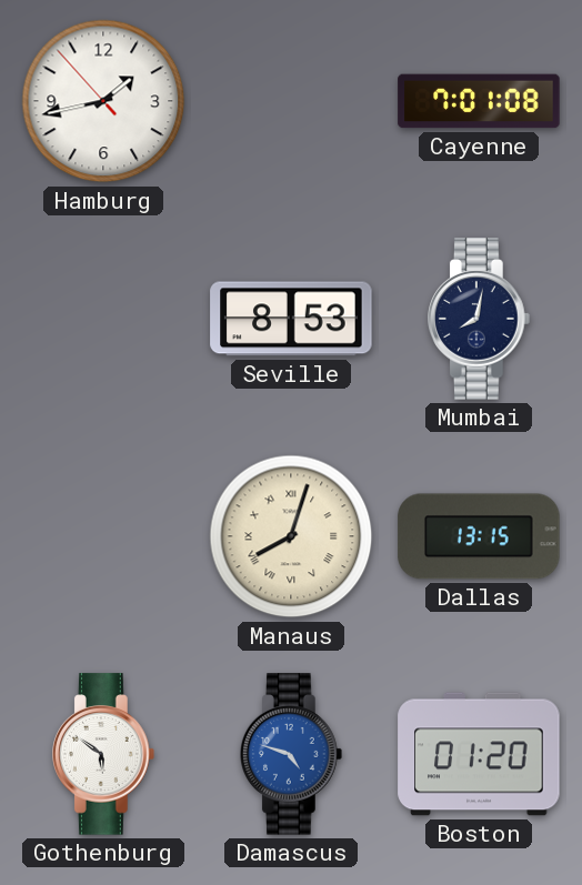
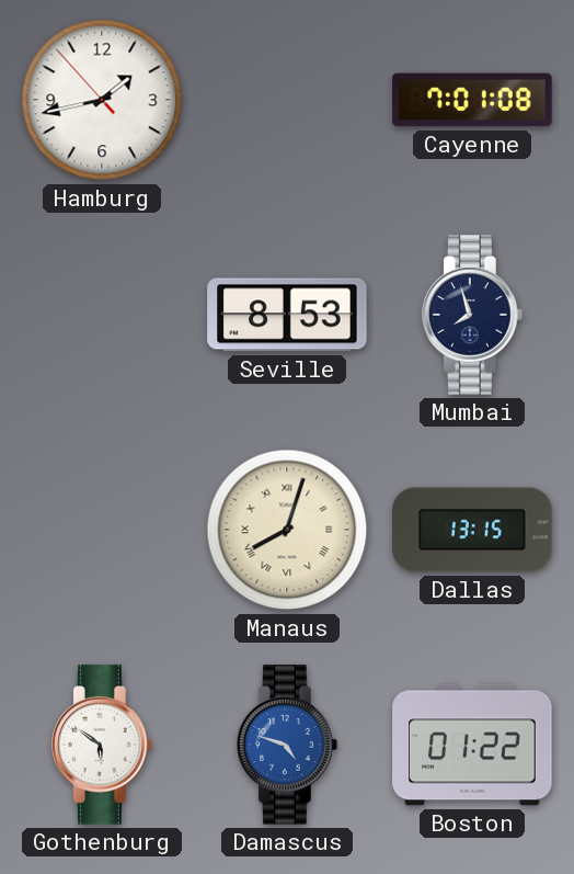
Mumbai: 8:02 -> 7:57 (473, 315)
Boston: 01:20 -> 01:22 (472, 745)
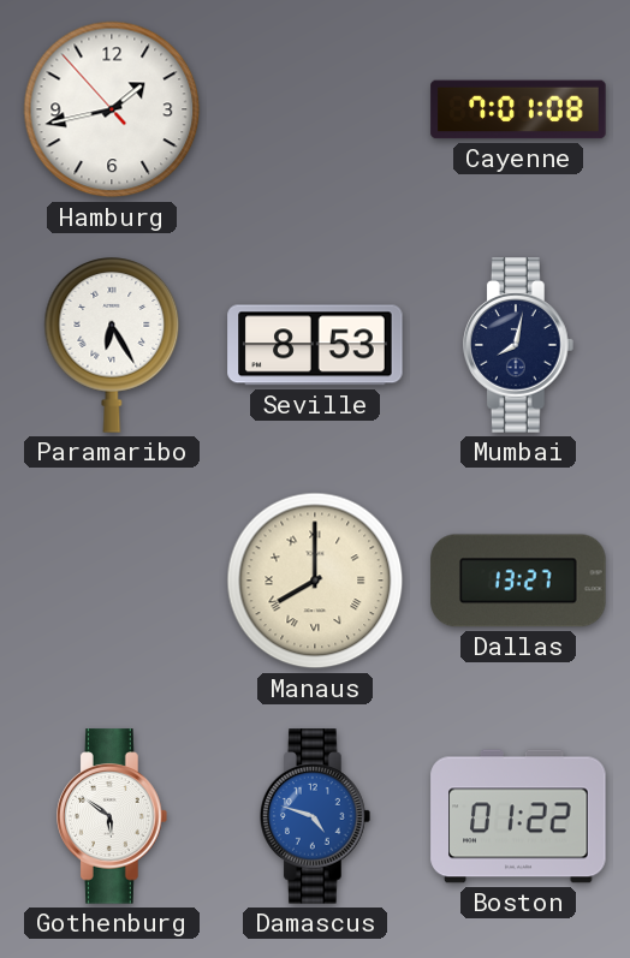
Paramaribo: none -> 6:25 (112, 346)
Mumbai: 7:57 -> 8:02 (519, 345)
Manaus: 8:03 -> 8:00 (315, 581)
Dallas: 13:15 -> 13:27 (518, 581)
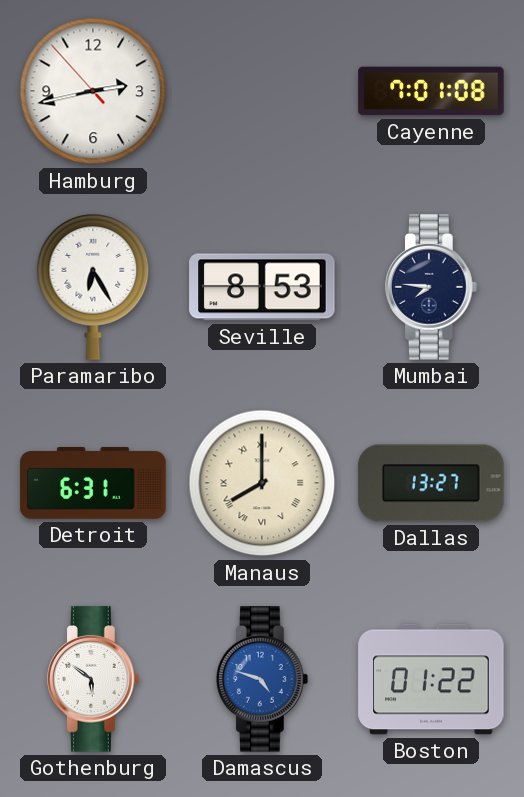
Hamburg: 1:42 -> 2:42 (93, 91)
Mumbai: 8:02 -> 7:46 (432, 287)
Detroit: none -> 6:31 (93, 484)
